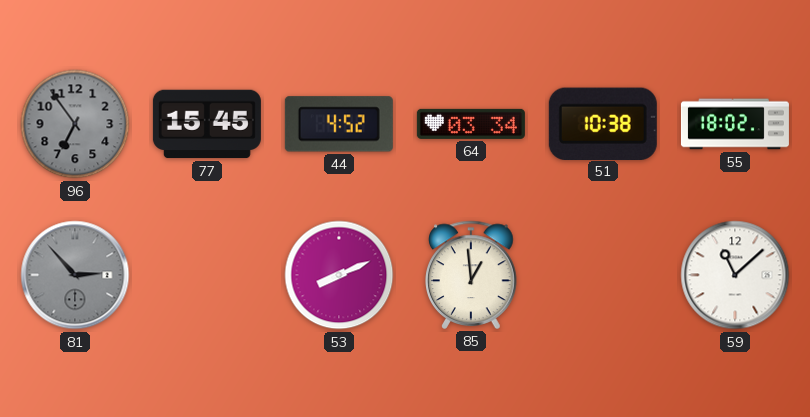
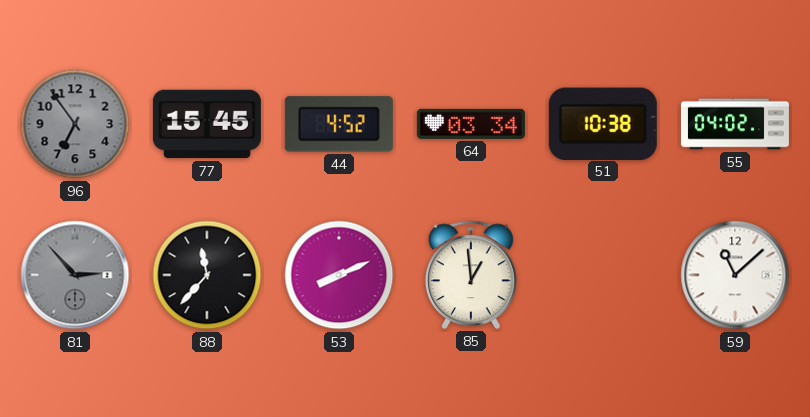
55: 18:02 -> 04:02 (735, 124)
88: none -> 11:37 (207, 275)
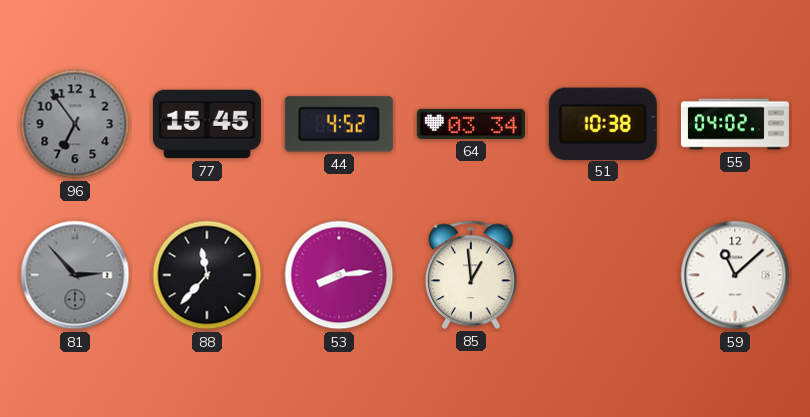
53: 8:11 -> 8:14 (339, 275)
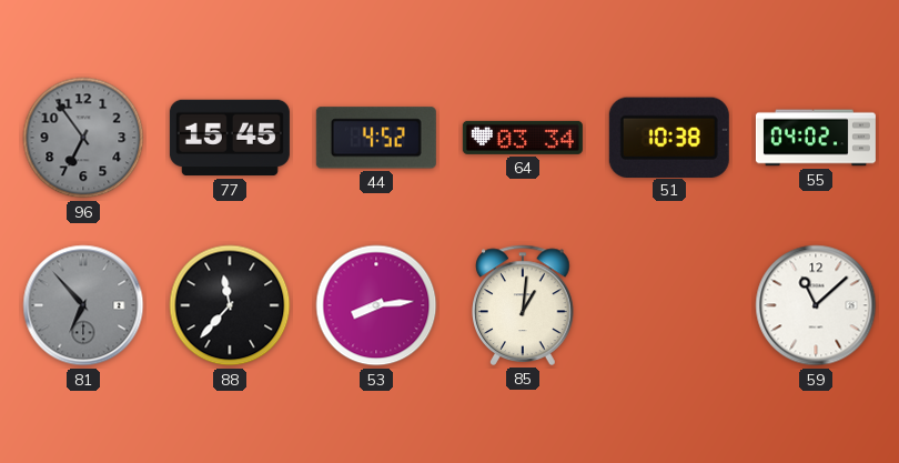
81: 2:53 -> 6:53 (83, 305)
85: 12:59 -> 1:01 (523, 305)
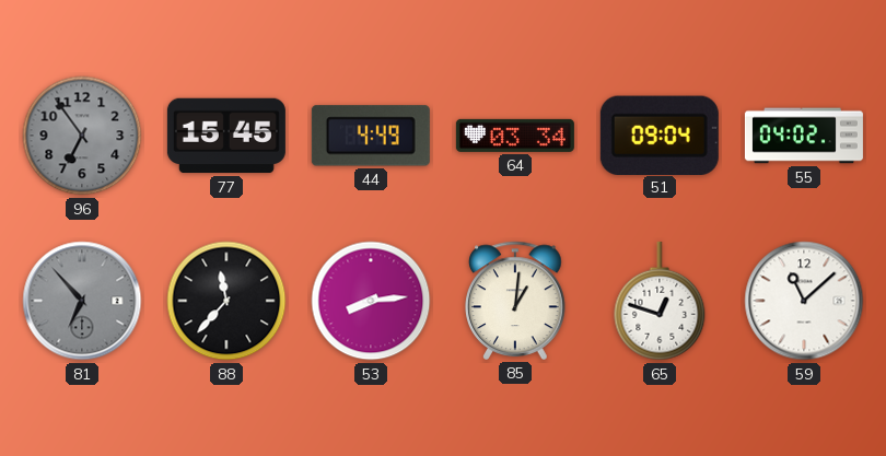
44: 4:52 -> 4:49 (371, 136)
51: 10:38 -> 09:04 (660, 135)
65: none -> 12:48 (660, 301)
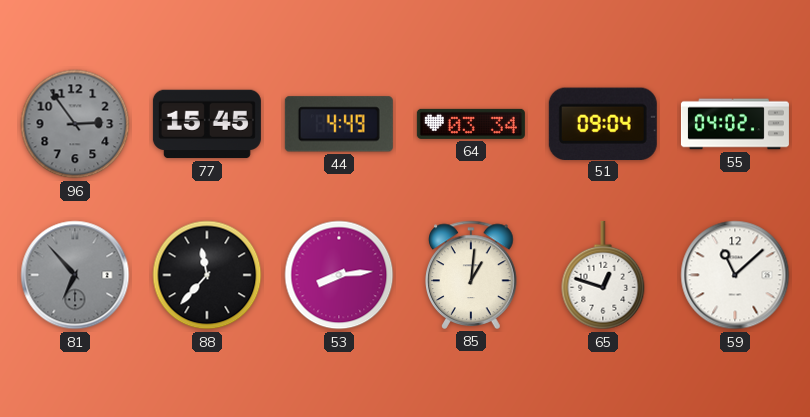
96: 6:54 -> 2:54 (75, 124)
